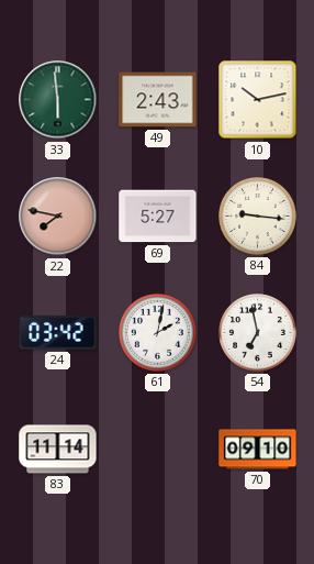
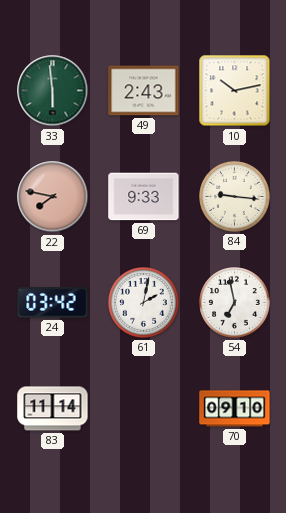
69: 5:27 -> 9:33 (144, 197)
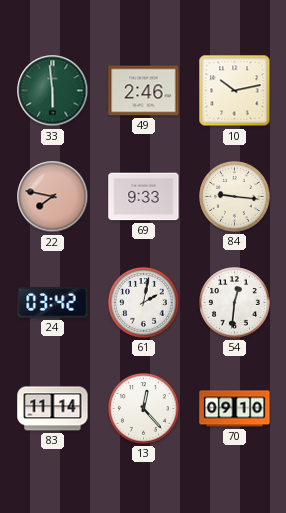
49: 2:43 -> 2:46 (144, 91)
54: 6:58 -> 12:31 (235, 303)
13: none -> 12:23 (144, 409)
